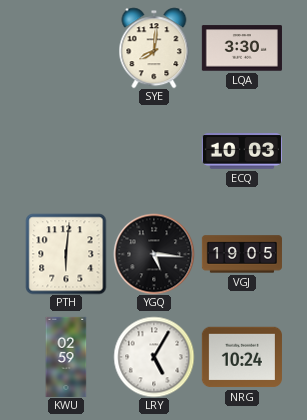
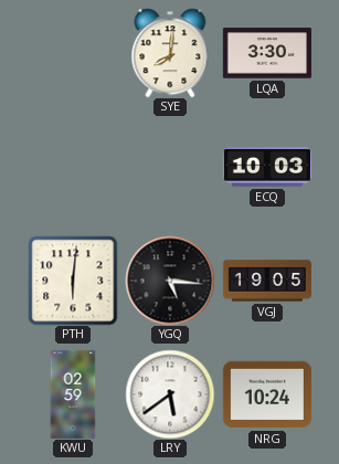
LRY: 5:05 -> 5:39 (170, 394)
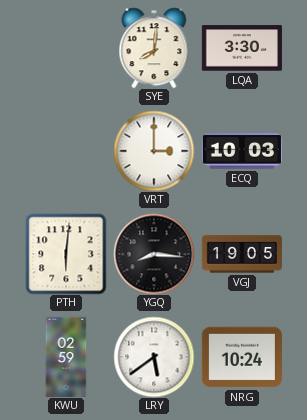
VRT: none -> 3:00 (154, 151)
YGQ: 5:16 -> 8:16 (154, 254)
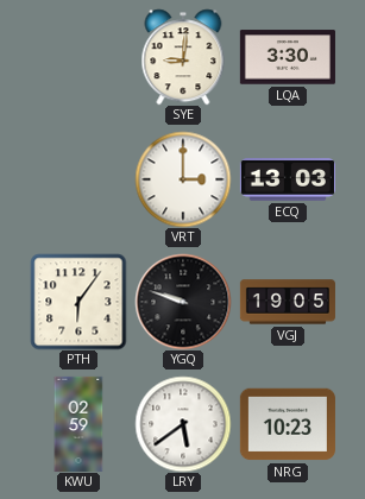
SYE: 8:01 -> 9:01 (183, 57)
ECQ: 10:03 -> 13:03 (288, 179)
PTH: 6:01 -> 6:06 (78, 302)
YGQ: 8:16 -> 9:48 (183, 302)
NRG: 10:24 -> 10:23 (288, 424)
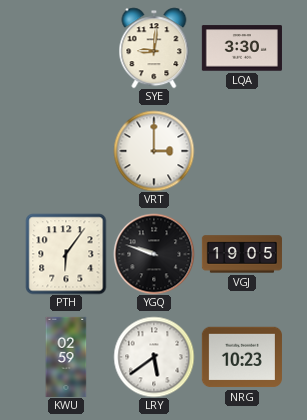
ECQ: 13:03 -> none (288, 179)
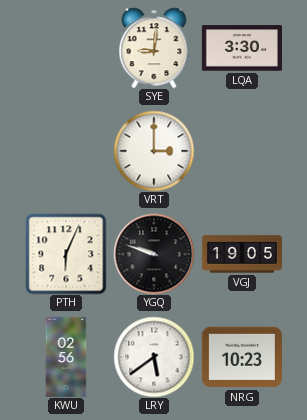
PTH: 6:06 -> 6:04 (66, 254)
KWU: 02:59 -> 02:56 (66, 357)
